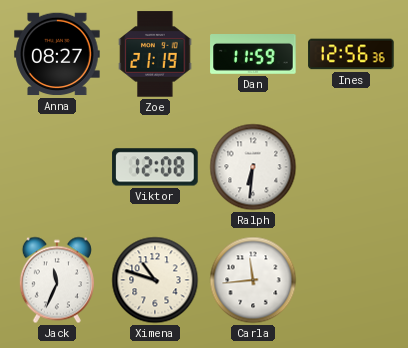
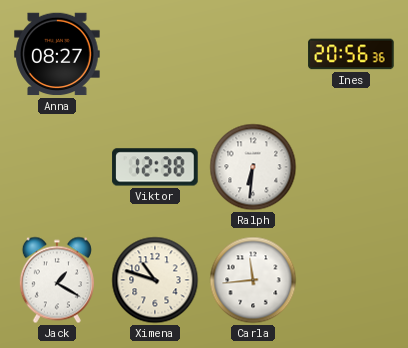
Zoe: 21:19 -> none (155, 54)
Dan: 11:59 -> none (253, 55)
Ines: 12:56 -> 20:56 (351, 54)
Viktor: 12:08 -> 12:38 (155, 167)
Jack: 11:34 -> 1:20 (57, 280)
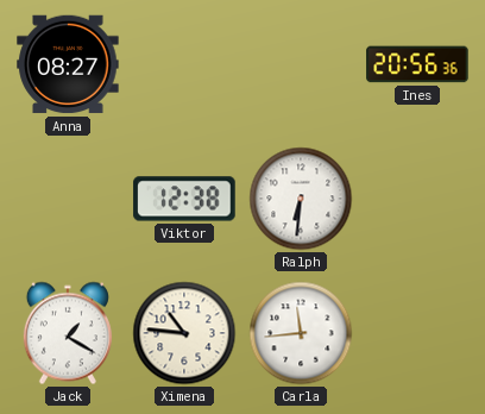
Ximena: 10:48 -> 10:46 (184, 333)
